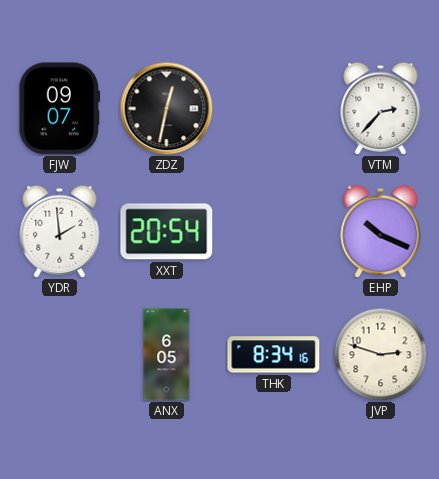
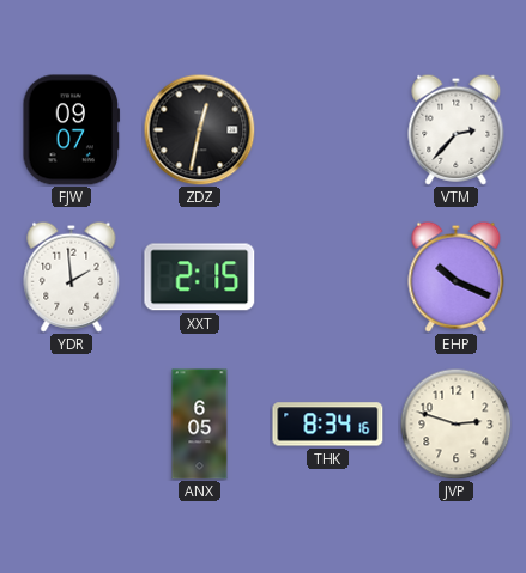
XXT: 20:54 -> 2:15 (200, 278)
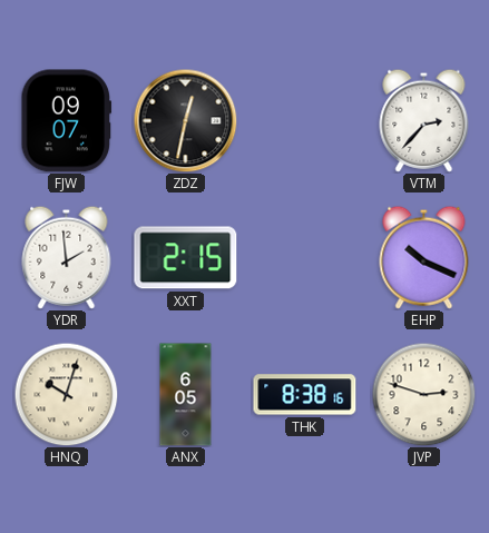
HNQ: none -> 10:03 (66, 394)
THK: 8:34 -> 8:38 (305, 395)
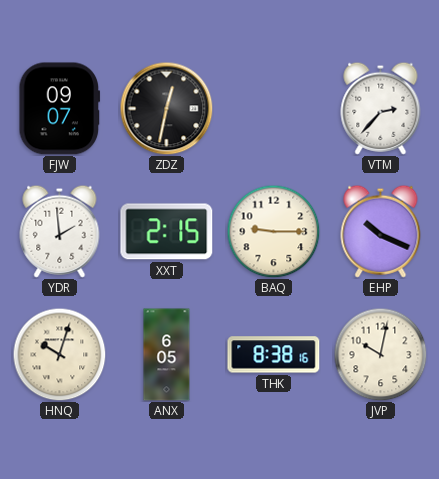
BAQ: none -> 9:15 (273, 231)
JVP: 2:48 -> 10:02 (380, 354)
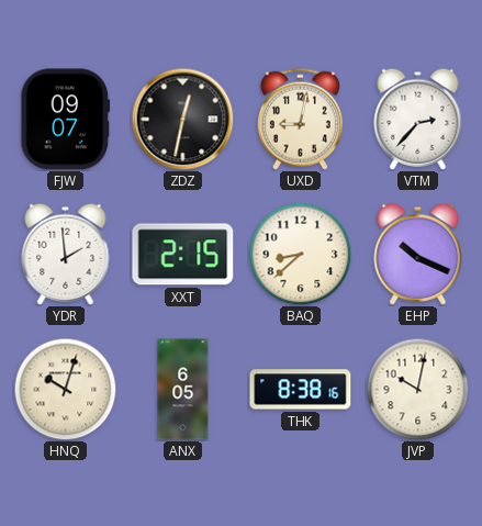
UXD: none -> 9:02 (300, 119)
BAQ: 9:15 -> 8:38 (300, 254)
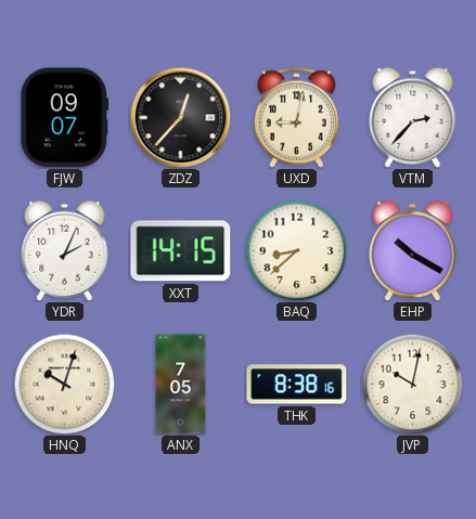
ZDZ: 12:32 -> 12:37 (180, 117)
YDR: 1:59 -> 2:04 (65, 250)
XXT: 2:15 -> 14:15 (181, 251)
EHP: 10:19 -> 10:20 (413, 250)
ANX: 6:05 -> 7:05 (181, 385)
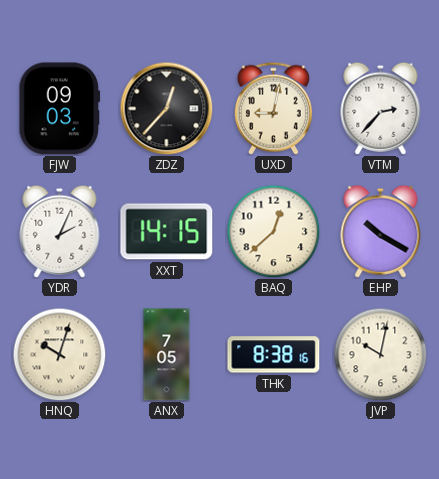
FJW: 09:07 -> 09:03 (60, 109)
BAQ: 8:38 -> 12:38 (273, 231)
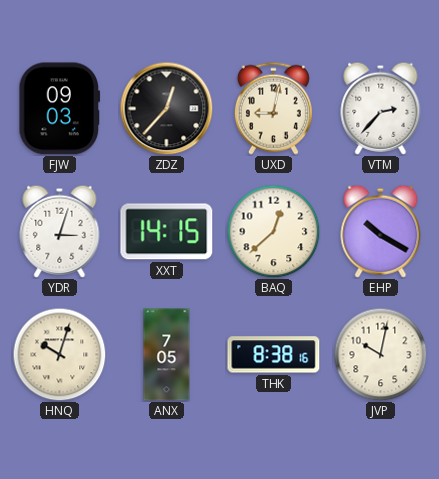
YDR: 2:04 -> 3:03 (60, 231)
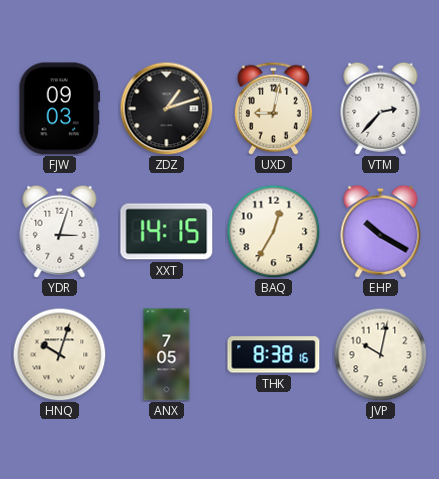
ZDZ: 12:37 -> 1:12 (166, 108)
BAQ: 12:38 -> 12:35 (273, 231)
